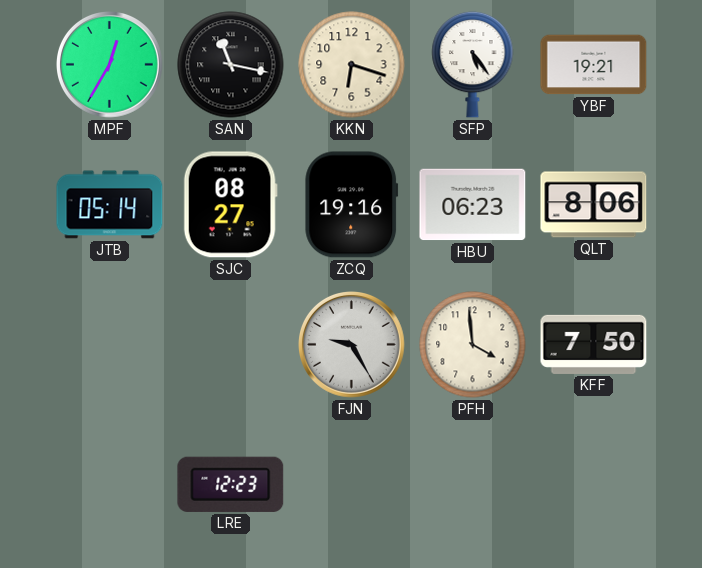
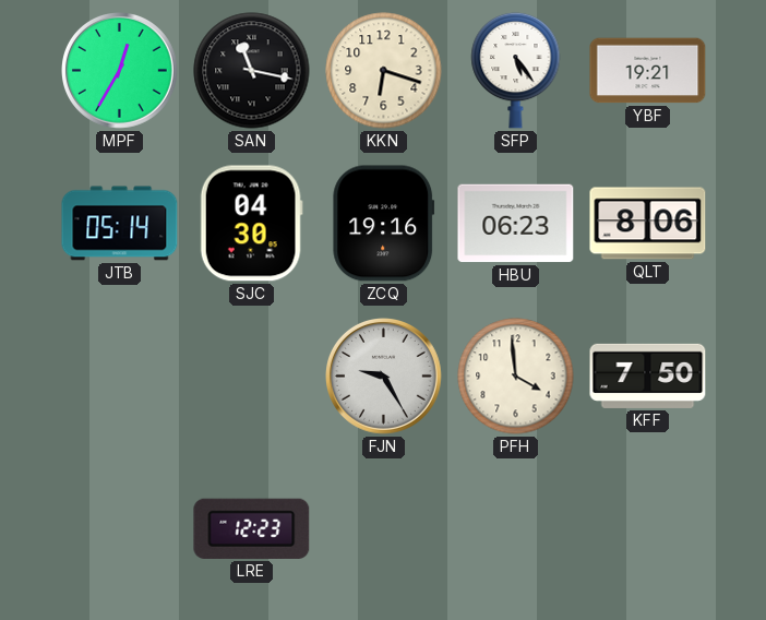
SJC: 08:27 -> 04:30 (251, 224)
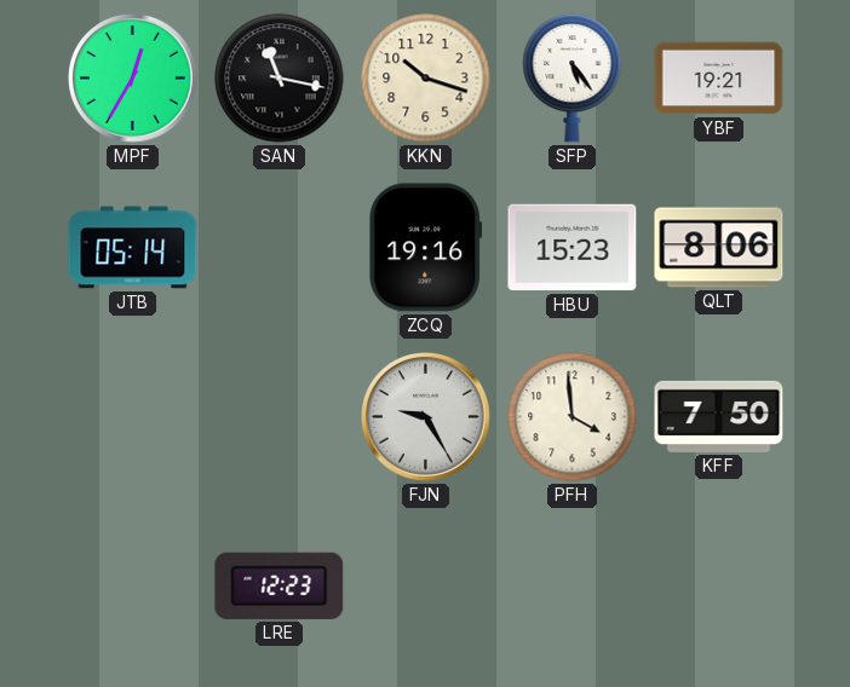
KKN: 6:18 -> 10:18 (426, 79)
SJC: 04:30 -> none (251, 224)
HBU: 06:23 -> 15:23 (573, 248)
